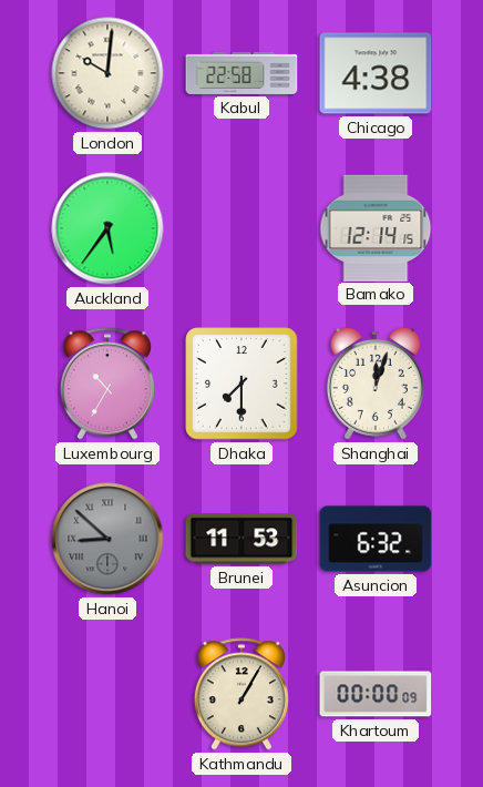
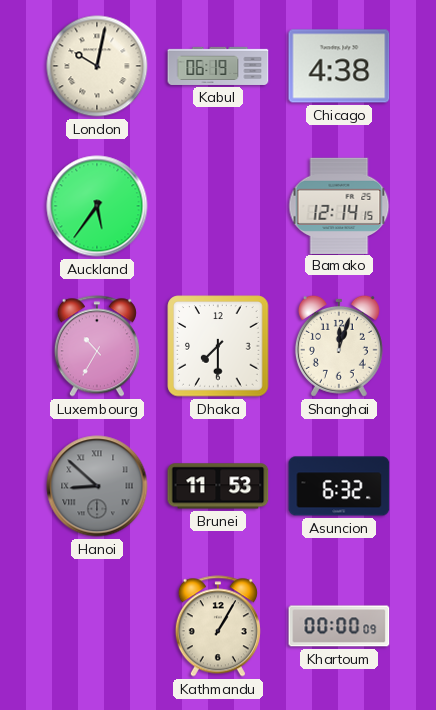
London: 10:01 -> 10:02 (97, 66)
Kabul: 22:58 -> 06:19 (218, 66)
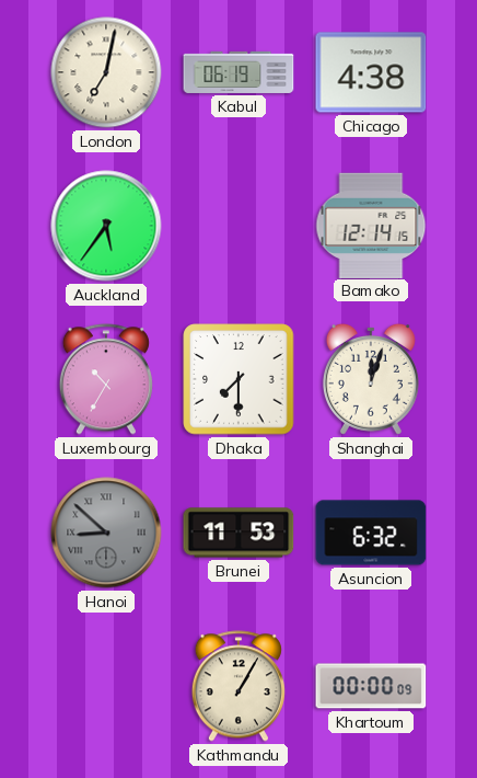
London: 10:02 -> 7:02 (106, 72)
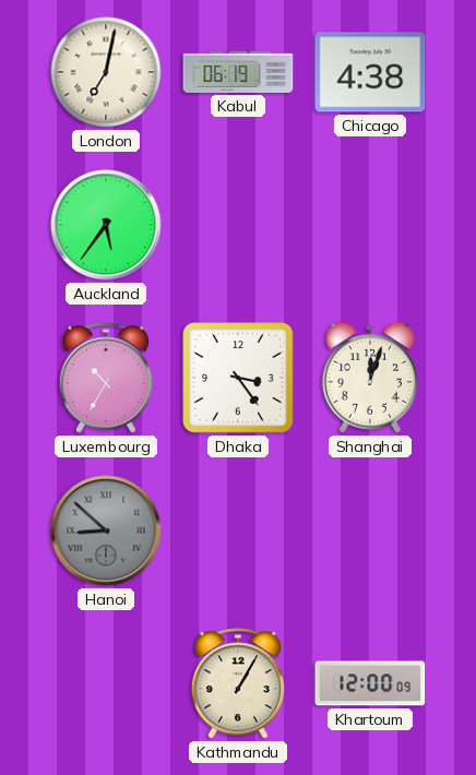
Bamako: 12:14 -> none (371, 225)
Dhaka: 7:30 -> 3:24 (238, 378)
Brunei: 11:53 -> none (238, 533)
Asuncion: 6:32 -> none (371, 533)
Khartoum: 00:00 -> 12:00 (370, 683)
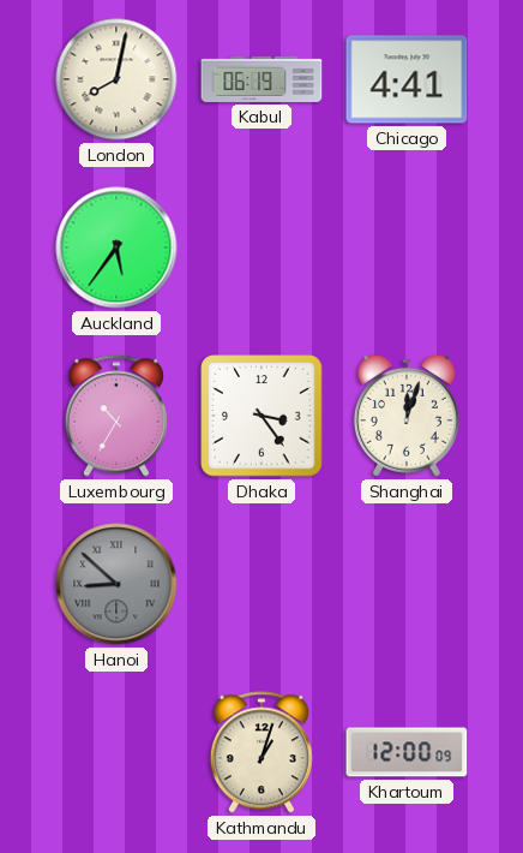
London: 7:02 -> 8:02 (116, 79)
Chicago: 4:38 -> 4:41 (407, 79)
Kathmandu: 1:05 -> 1:03 (261, 752)
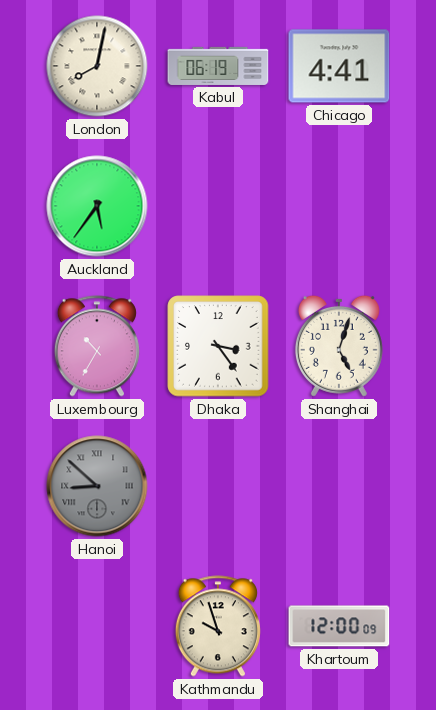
Shanghai: 12:03 -> 5:03 (339, 346)
Kathmandu: 1:03 -> 9:57 (218, 626)
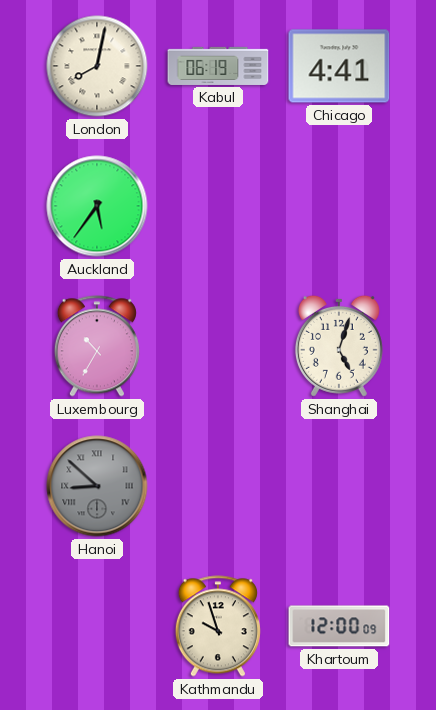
Dhaka: 3:24 -> none (218, 346)
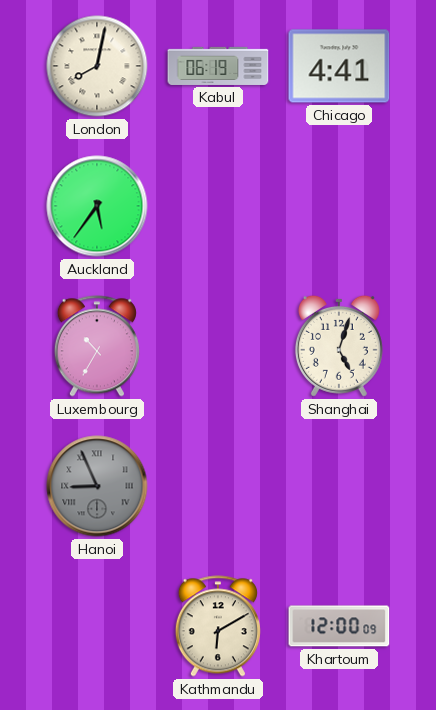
Hanoi: 8:52 -> 8:56 (97, 486)
Kathmandu: 9:57 -> 6:10 (218, 626)
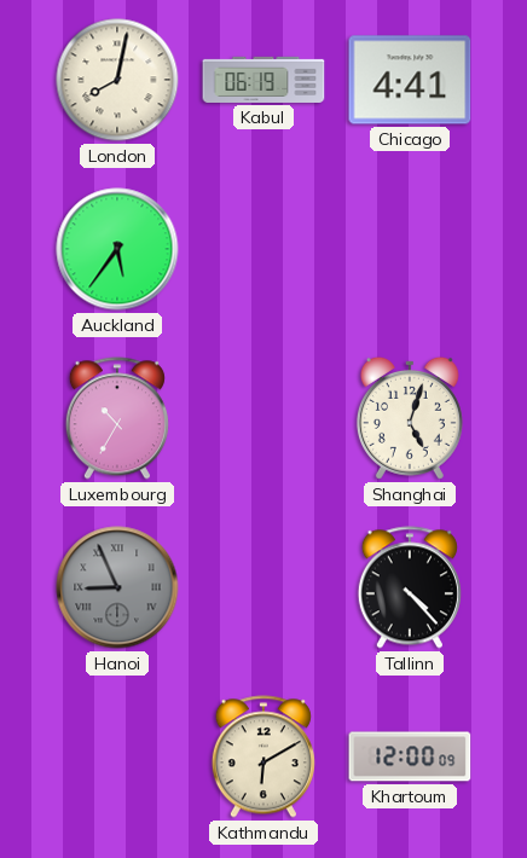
Tallinn: none -> 4:23 (410, 587)
